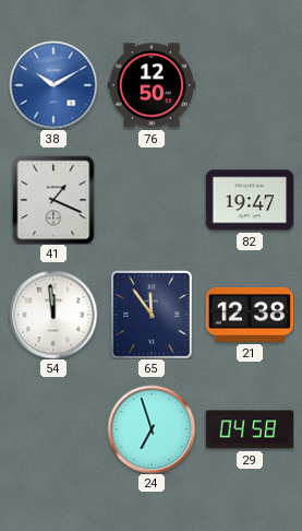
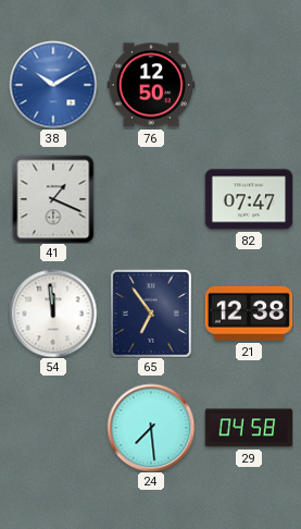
82: 19:47 -> 07:47 (249, 199)
65: 11:54 -> 6:54 (152, 313)
24: 6:57 -> 7:29 (151, 428)
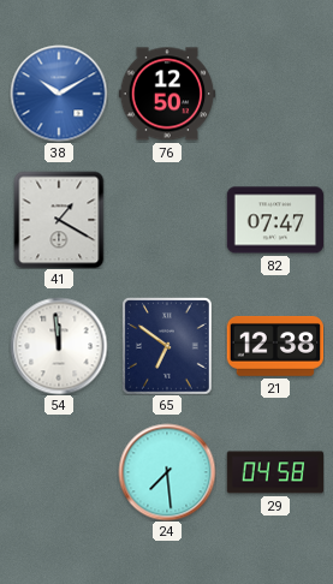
41: 1:19 -> 1:20 (59, 220)
65: 6:54 -> 6:51 (168, 346)
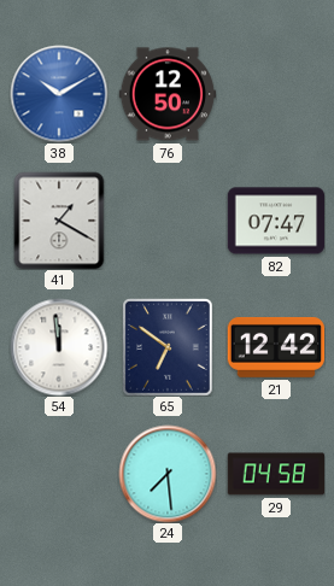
21: 12:38 -> 12:42 (276, 347)
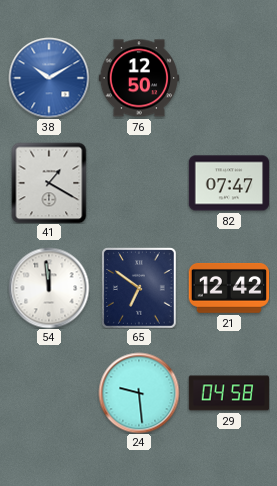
24: 7:29 -> 9:29 (139, 393)
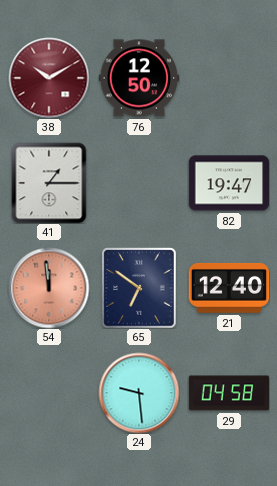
38 dial: blue -> burgundy (49, 78)
41: 1:20 -> 1:15 (49, 183)
82: 07:47 -> 19:47 (229, 183)
54 dial: white -> salmon (49, 288)
21: 12:42 -> 12:40 (229, 288)
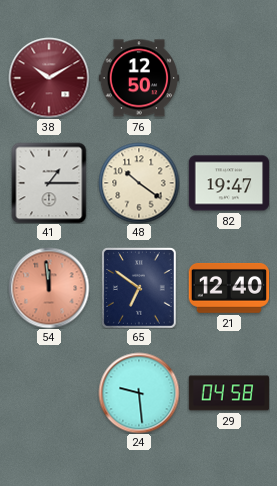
48: none -> 10:21 (139, 183)
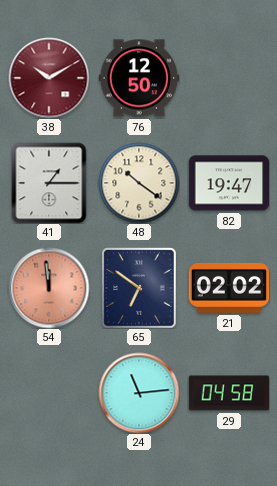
21: 12:40 -> 02:02 (229, 288)
24: 9:29 -> 11:14 (139, 393)
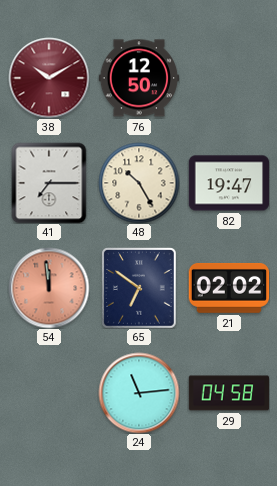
41: 1:15 -> 7:15 (49, 183)
48: 10:21 -> 10:25 (139, 183)
